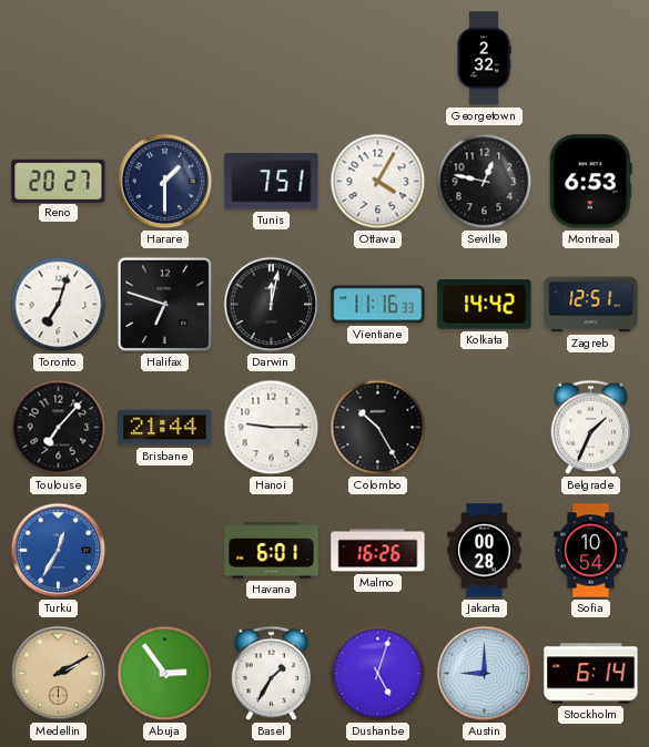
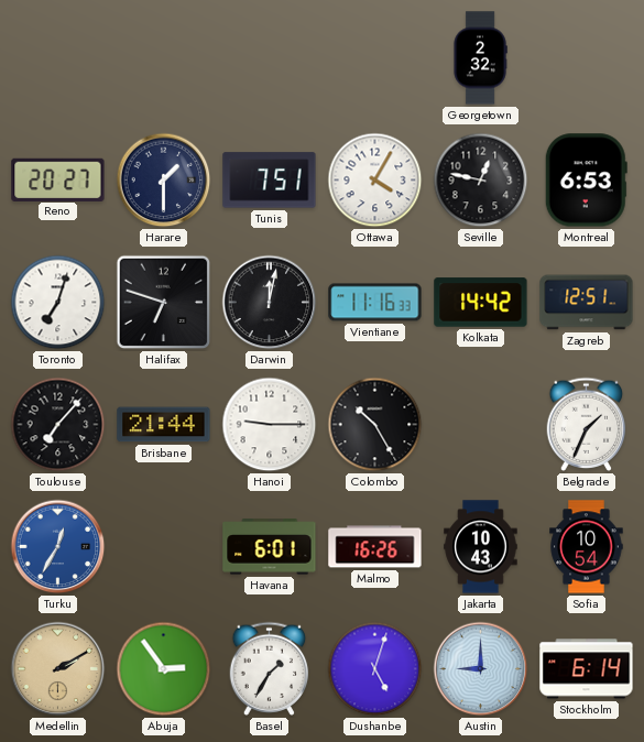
Jakarta: 00:28 -> 10:43 (481, 547)
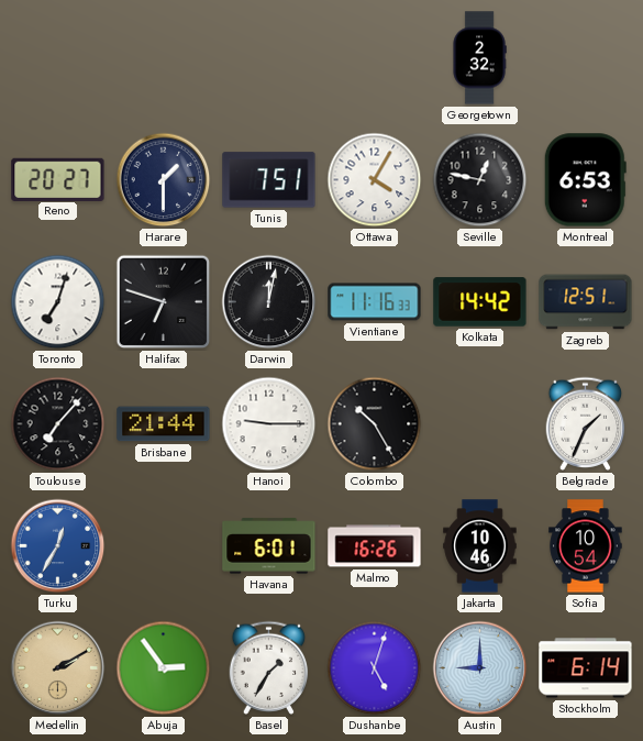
Jakarta: 10:43 -> 10:46 (480, 546)
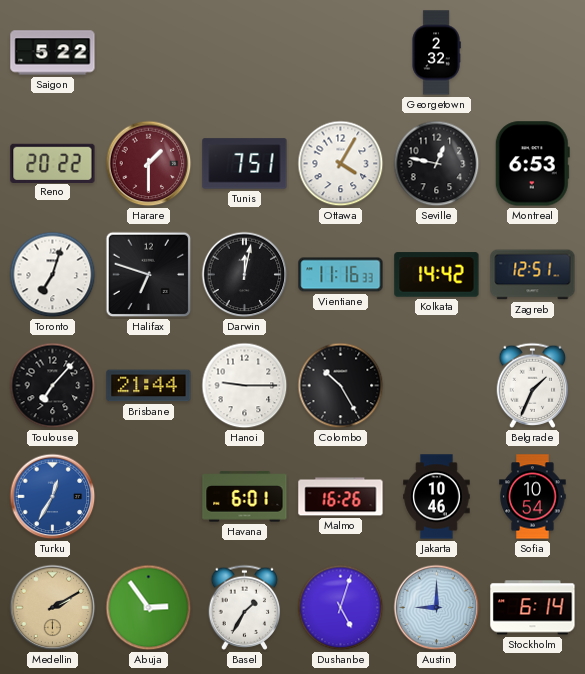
Saigon: none -> 5:22 (53, 53)
Reno: 20:27 -> 20:22 (53, 163)
Harare dial: navy -> burgundy (149, 164)
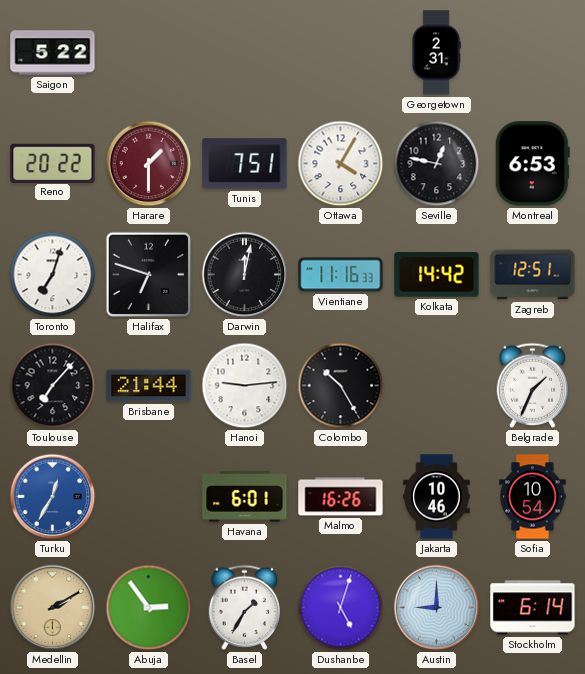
Georgetown: 2:32 -> 2:31 (436, 53)
Hanoi: 9:15 -> 9:14 (245, 386)
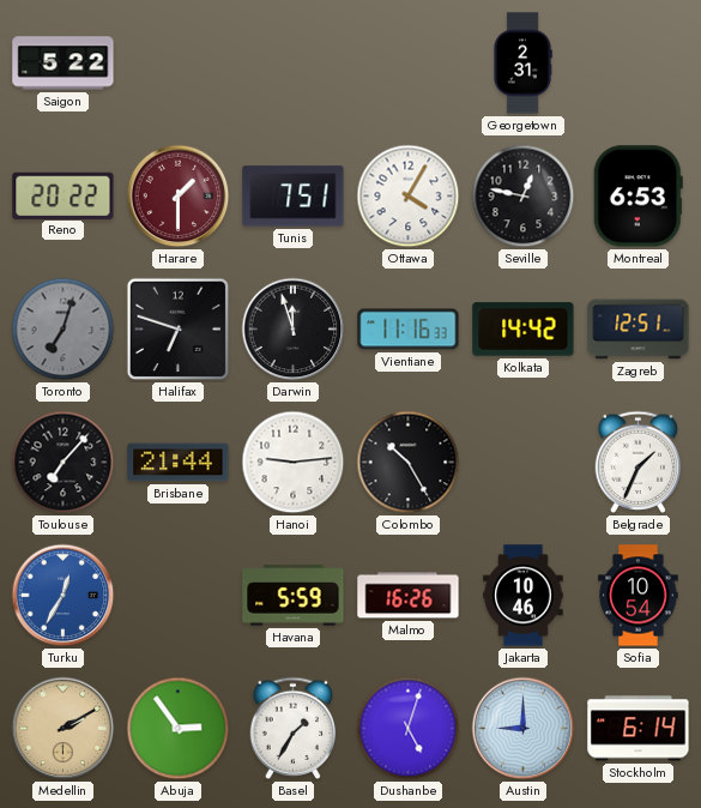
Toronto dial: white -> grey (64, 330)
Darwin: 12:02 -> 11:57 (294, 330)
Havana: 6:01 -> 5:59 (294, 596)
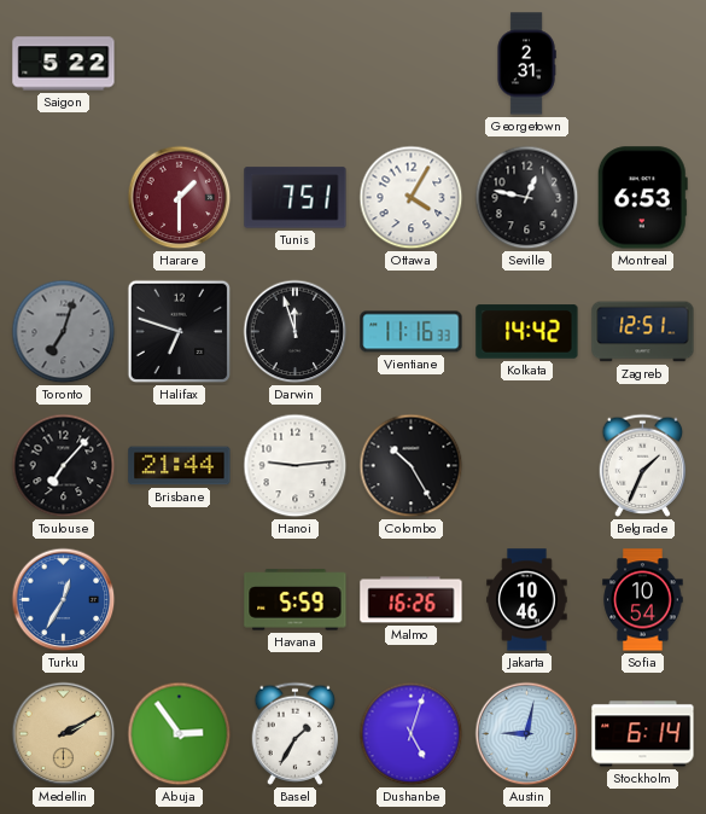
Reno: 20:22 -> none (64, 195)
Austin: 9:00 -> 9:02 (527, 734)
